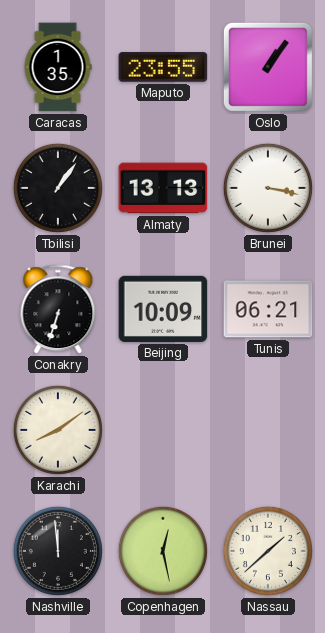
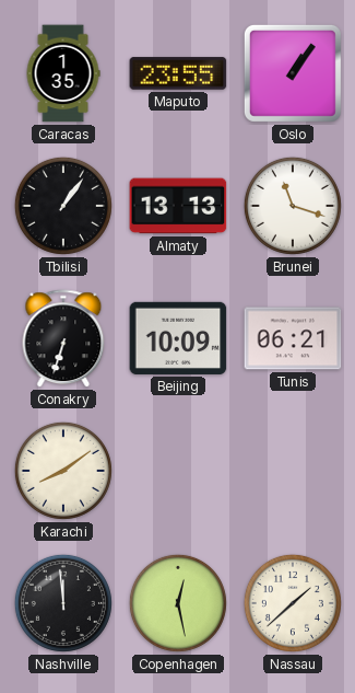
Brunei: 3:17 -> 11:18 (293, 206)
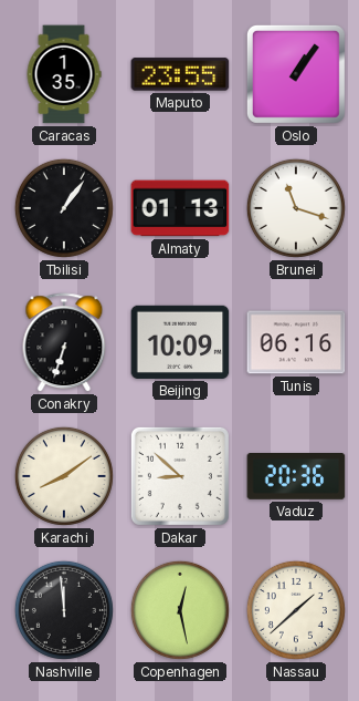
Almaty: 13:13 -> 01:13 (180, 208)
Tunis: 06:21 -> 06:16 (296, 342)
Dakar: none -> 8:52 (180, 476)
Vaduz: none -> 20:36 (296, 477)
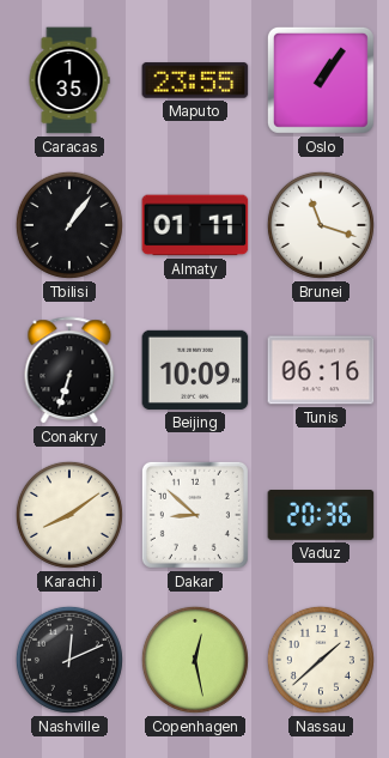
Almaty: 01:13 -> 01:11 (195, 225)
Nashville: 11:59 -> 12:11 (69, 660)
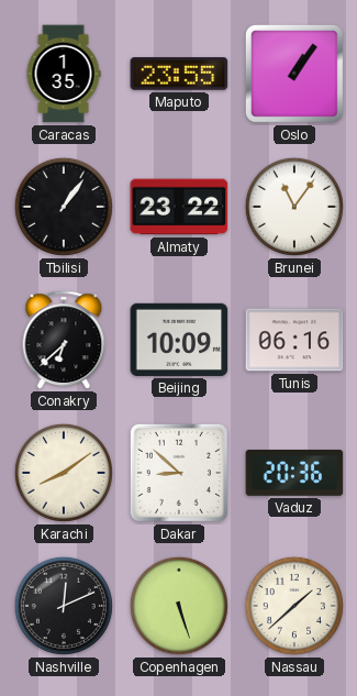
Almaty: 01:11 -> 23:22 (179, 207)
Brunei: 11:18 -> 11:06 (294, 207)
Conakry: 6:33 -> 6:38 (64, 341)
Copenhagen: 12:28 -> 5:27 (179, 606)
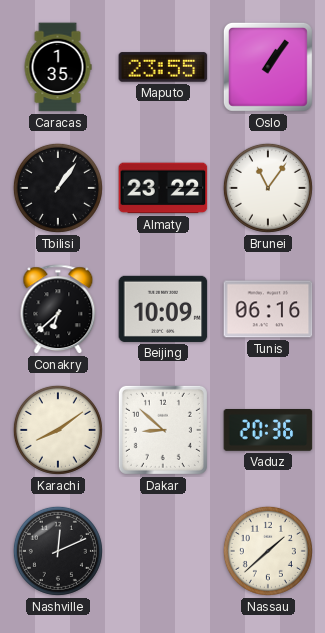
Copenhagen: 5:27 -> none (179, 606)
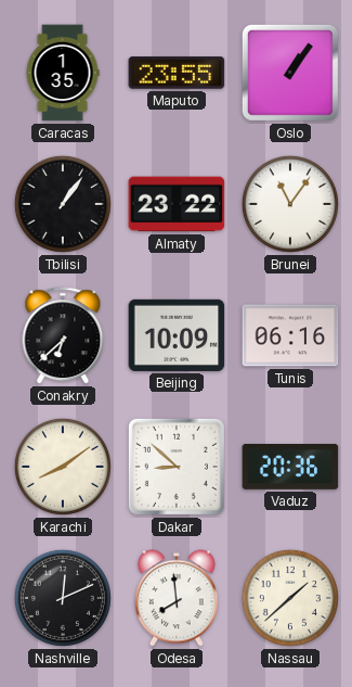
Odesa: none -> 7:59 (177, 598)
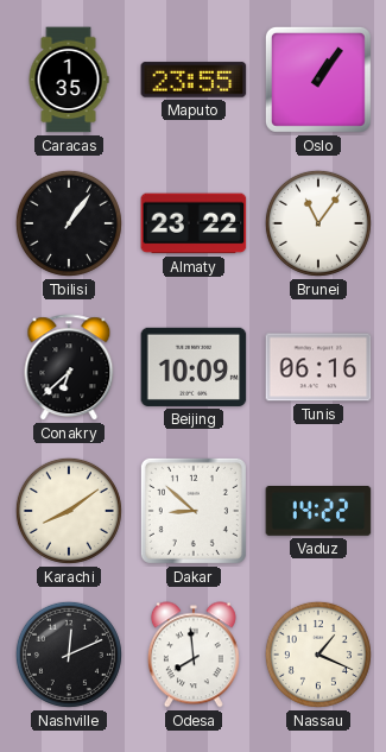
Vaduz: 20:36 -> 14:22 (318, 512)
Nassau: 1:38 -> 1:19 (318, 655)
